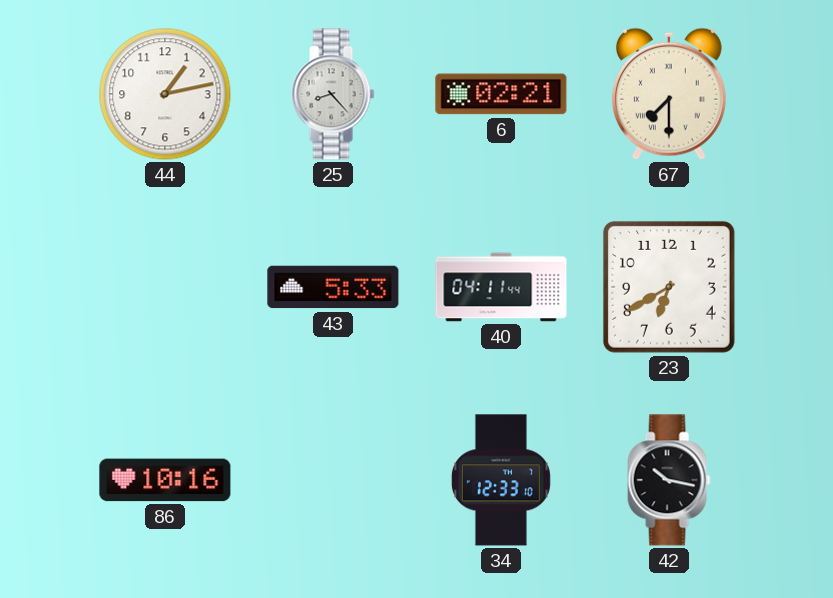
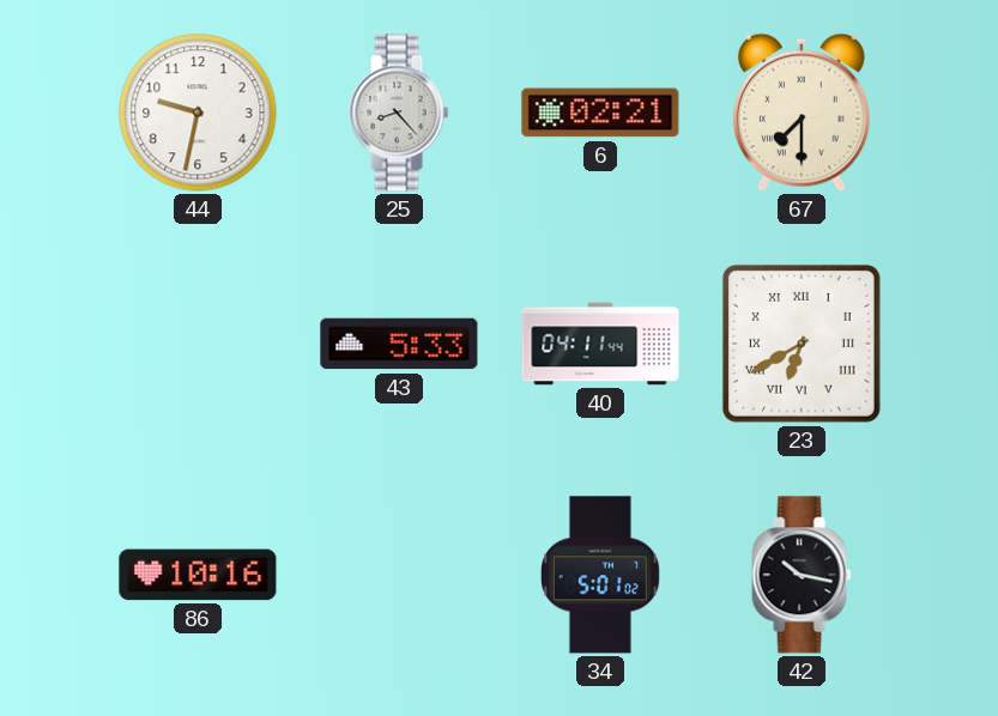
44: 1:13 -> 9:32 (198, 113)
23 numerals: Arabic -> Roman (802, 344)
34: 12:33 -> 5:01 (600, 575)
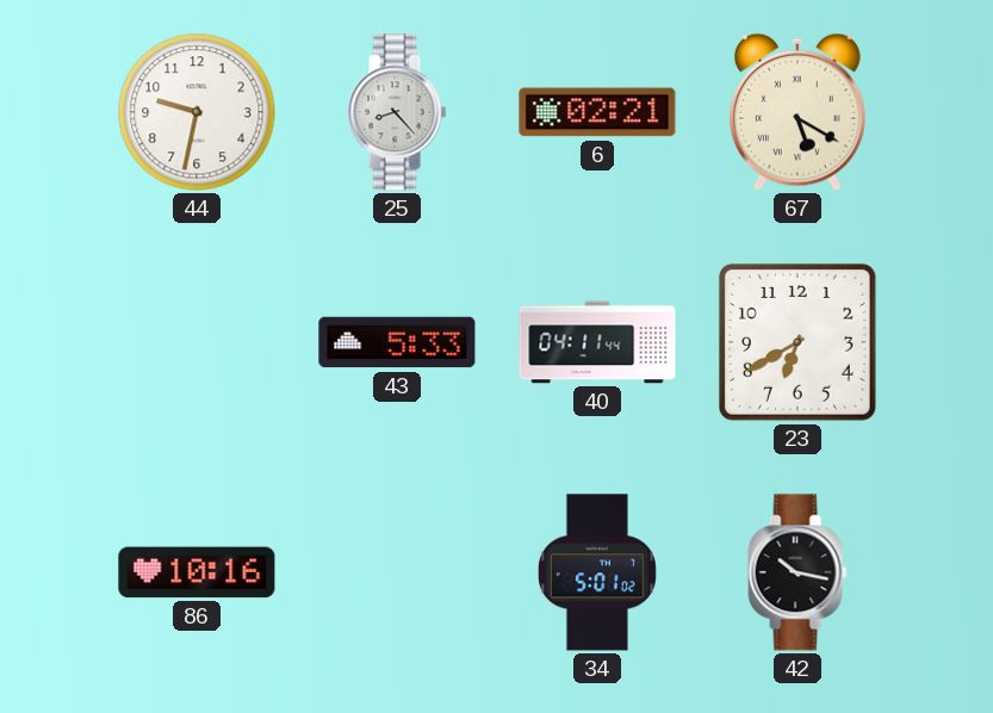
67: 7:30 -> 5:20 (797, 112)
23 numerals: Roman -> Arabic (797, 342)
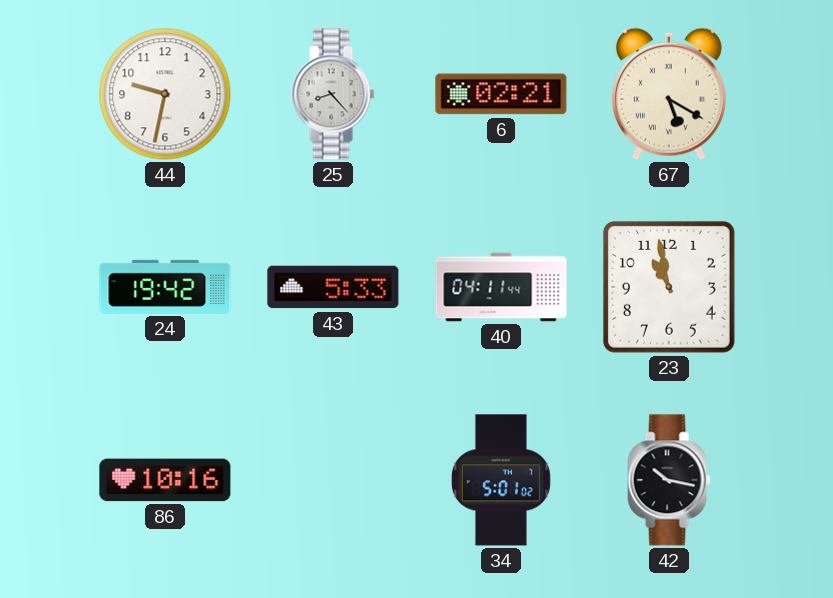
24: none -> 19:42 (165, 287)
23: 6:40 -> 10:58 (669, 287)
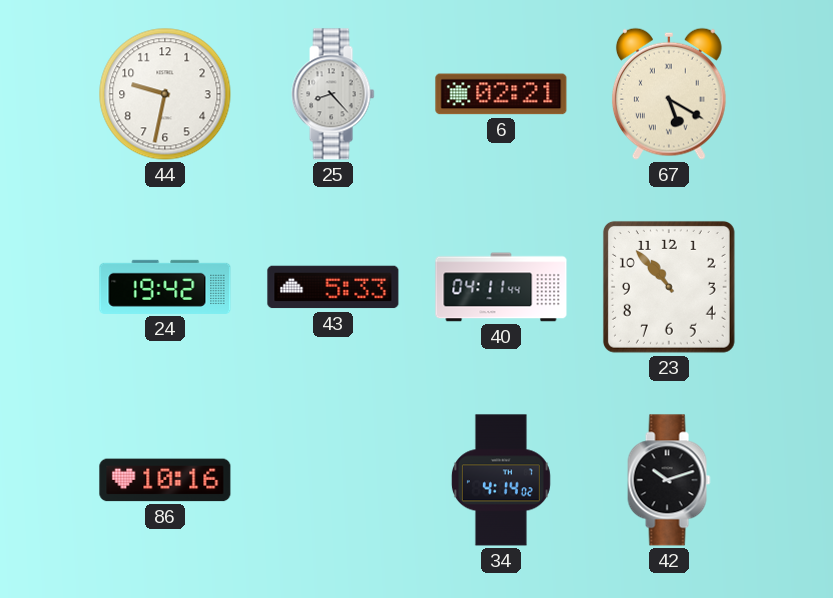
23: 10:58 -> 10:53 (669, 287)
34: 5:01 -> 4:14 (501, 480)
42: 10:17 -> 10:12 (669, 480)
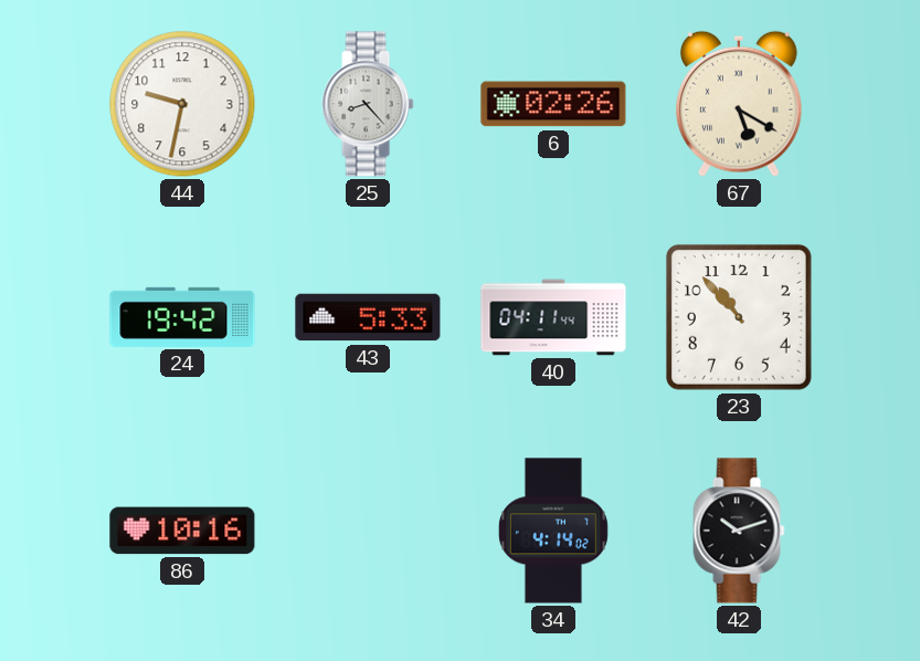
6: 02:21 -> 02:26 (553, 104)
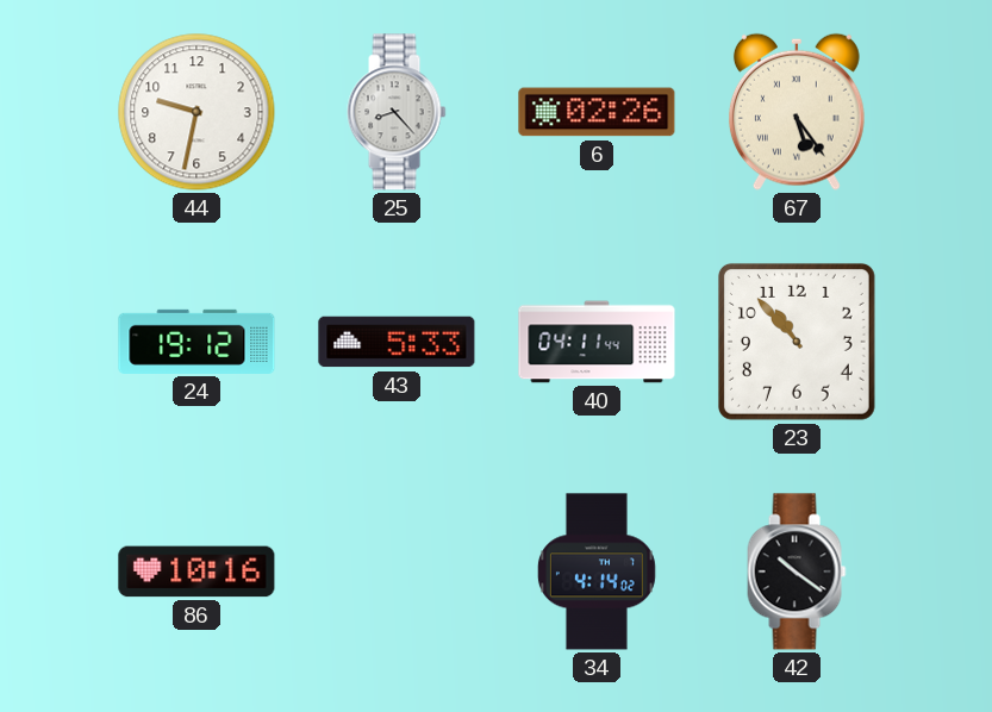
67: 5:20 -> 5:24 (797, 112)
24: 19:42 -> 19:12 (196, 342)
42: 10:12 -> 10:21 (797, 572)
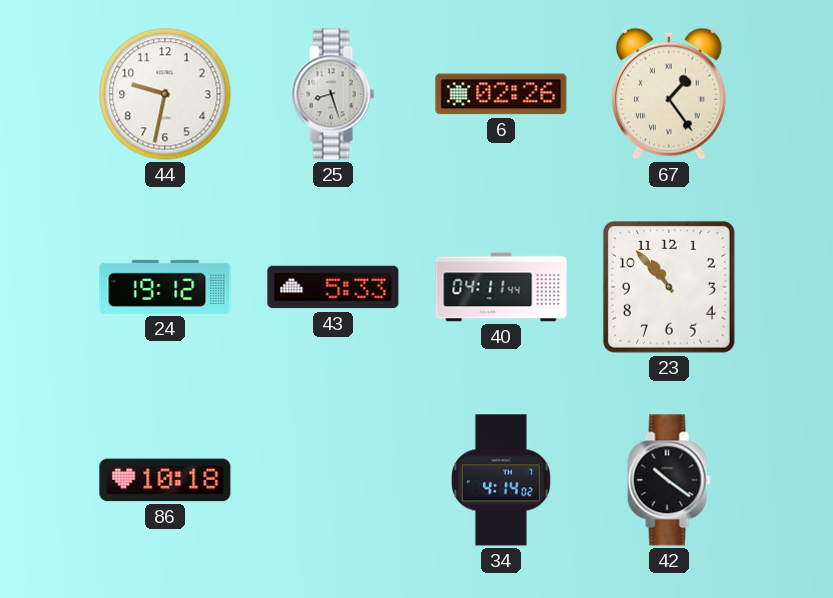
25: 8:23 -> 8:27 (333, 94)
67: 5:24 -> 1:24 (669, 94)
86: 10:16 -> 10:18 (165, 480)
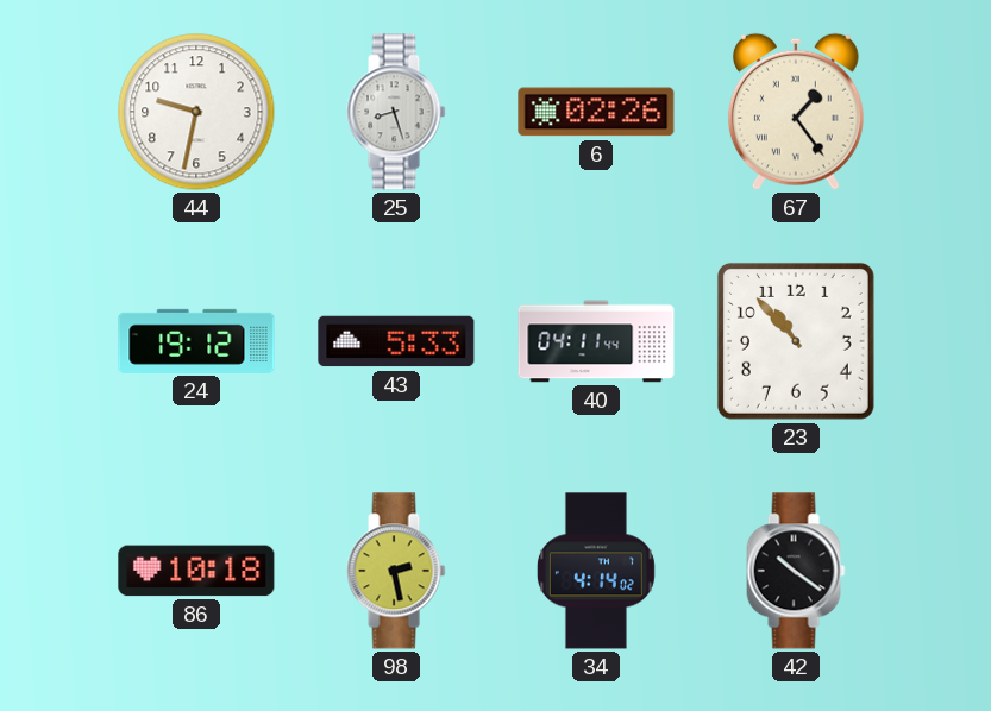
98: none -> 2:28 (396, 571)
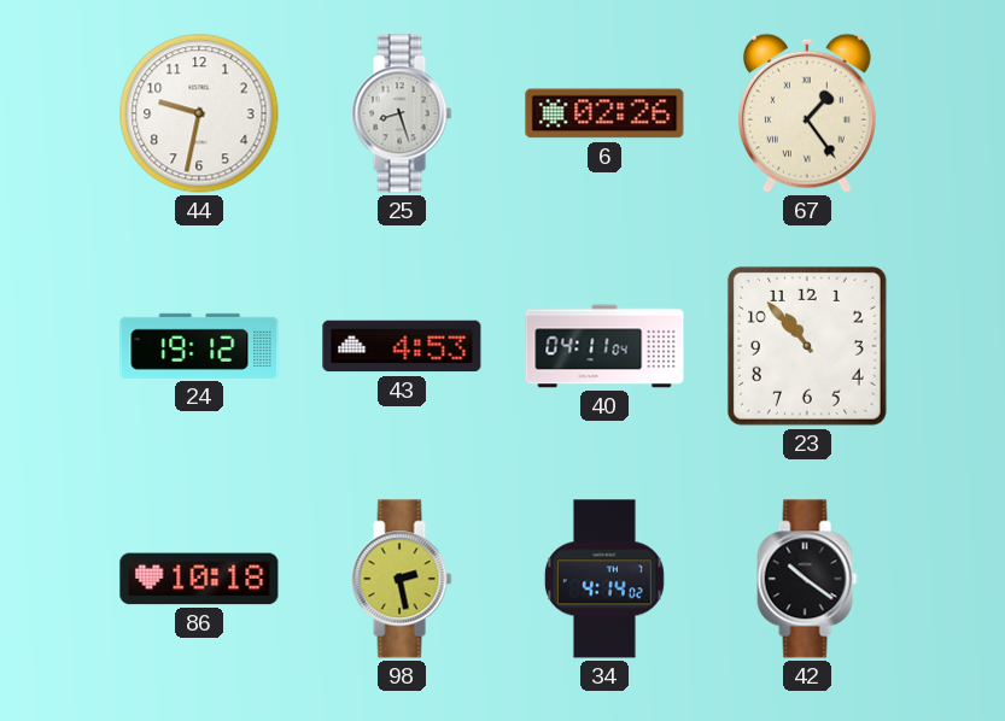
43: 5:33 -> 4:53 (402, 346)
40: 04:11:44 -> 04:11:04 (604, 346)
